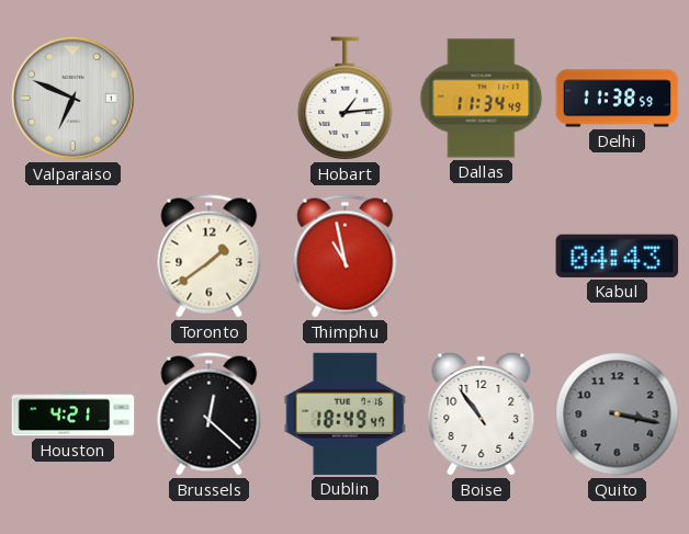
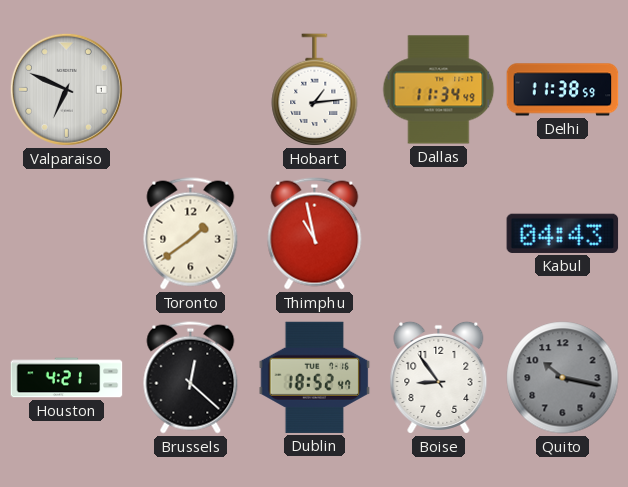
Dublin: 18:49 -> 18:52 (315, 377)
Boise: 10:54 -> 8:54 (439, 377)
Quito: 3:17 -> 10:17 (563, 378)
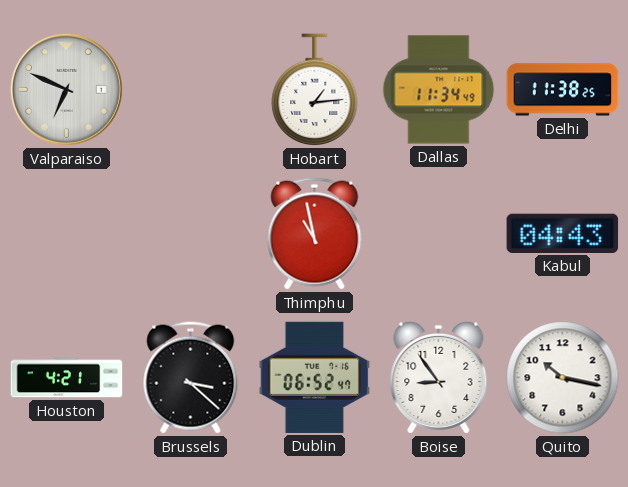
Delhi: 11:38:59 -> 11:38:25 (563, 90)
Toronto: 1:39 -> none (191, 234)
Brussels: 12:22 -> 3:22 (191, 378)
Dublin: 18:52 -> 06:52 (315, 377)
Quito dial: grey -> white (563, 378)
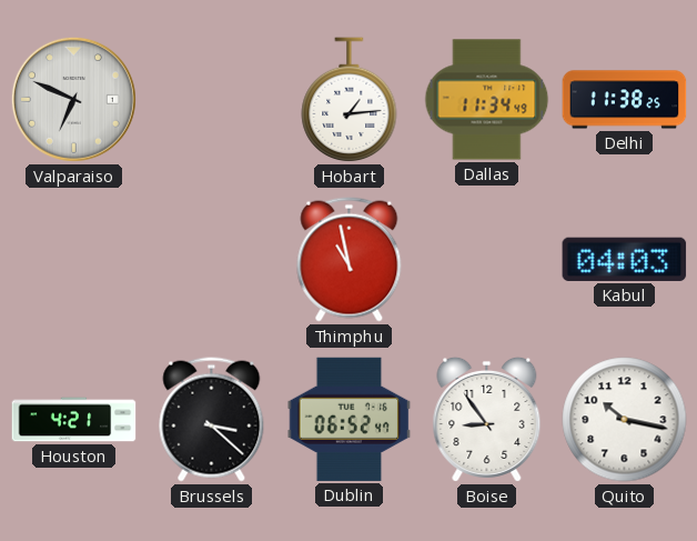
Kabul: 04:43 -> 04:03 (625, 259)
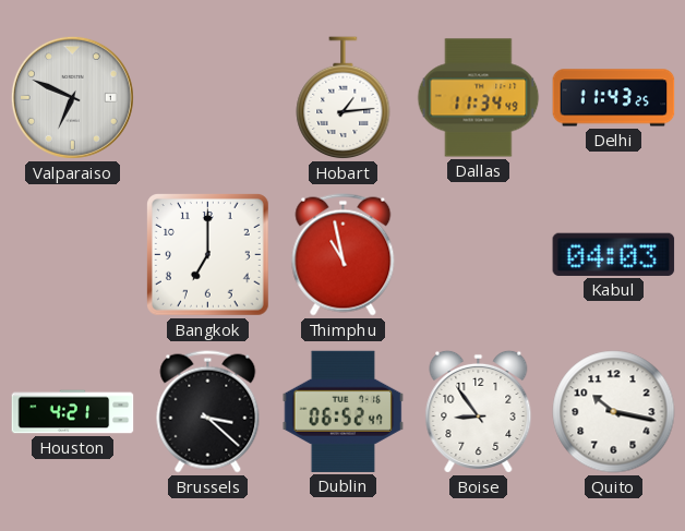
Delhi: 11:38 -> 11:43 (614, 98)
Bangkok: none -> 7:00 (208, 255)
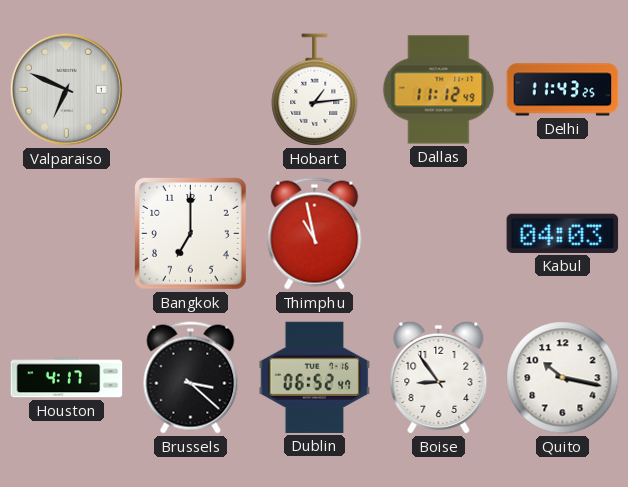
Dallas: 11:34 -> 11:12 (439, 90)
Houston: 4:21 -> 4:17 (67, 378)
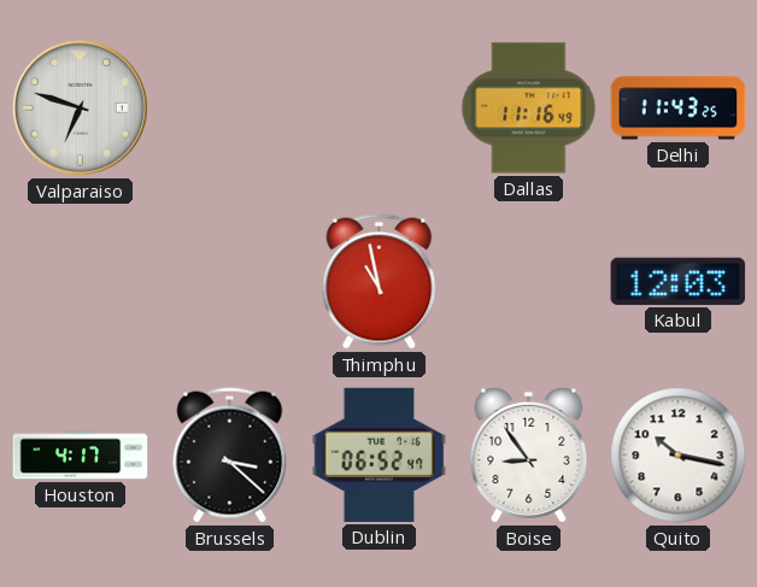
Valparaiso: 6:49 -> 6:48 (80, 107)
Hobart: 1:14 -> none (315, 90)
Dallas: 11:12 -> 11:16 (529, 108)
Bangkok: 7:00 -> none (191, 234)
Kabul: 04:03 -> 12:03 (679, 281)
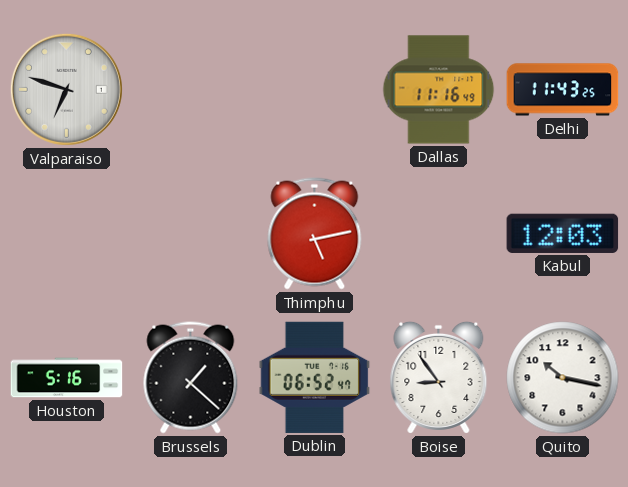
Thimphu: 10:58 -> 5:13 (315, 234)
Houston: 4:17 -> 5:16 (67, 378)
Brussels: 3:22 -> 1:22 (191, 378)
